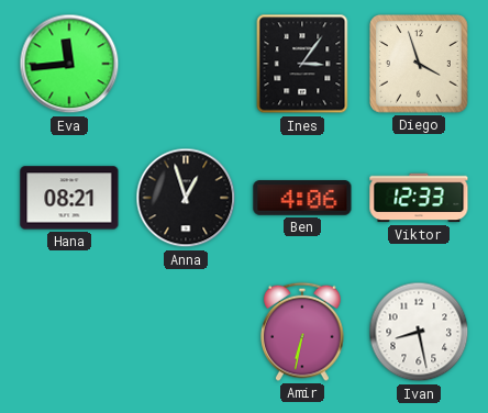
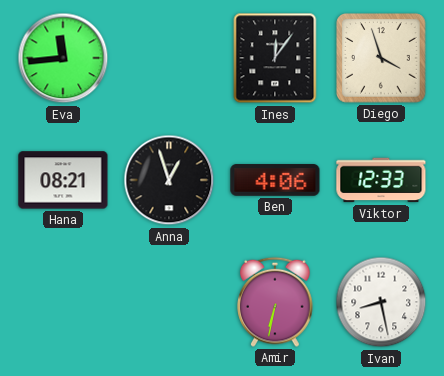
Ines: 3:06 -> 12:06 (275, 58)
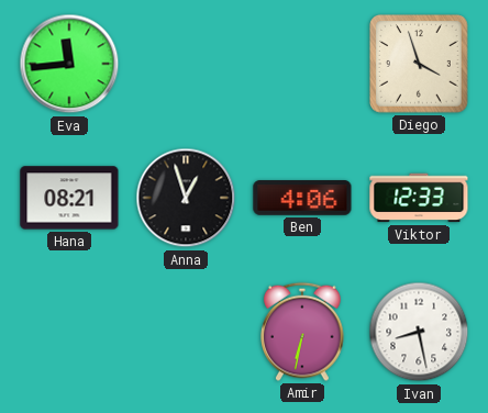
Ines: 12:06 -> none (275, 58)
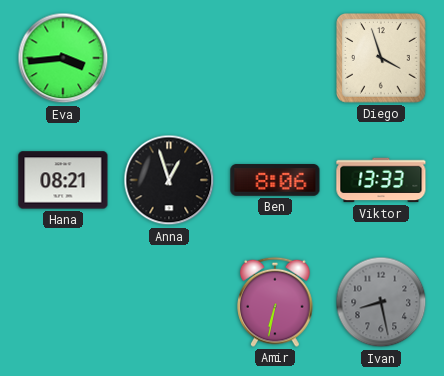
Eva: 11:44 -> 3:44 (63, 58)
Ben: 4:06 -> 8:06 (275, 180)
Viktor: 12:33 -> 13:33 (381, 180)
Ivan dial: white -> grey (381, 302)
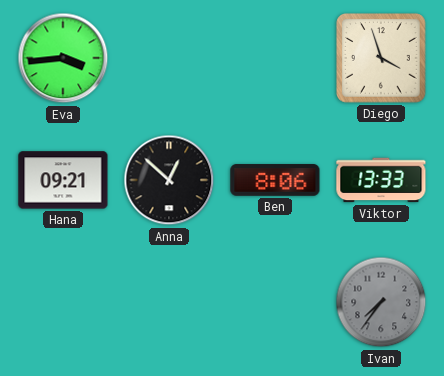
Hana: 08:21 -> 09:21 (63, 180)
Anna: 12:57 -> 12:52 (169, 180)
Amir: 6:32 -> none (275, 302)
Ivan: 8:28 -> 7:36 (381, 302)
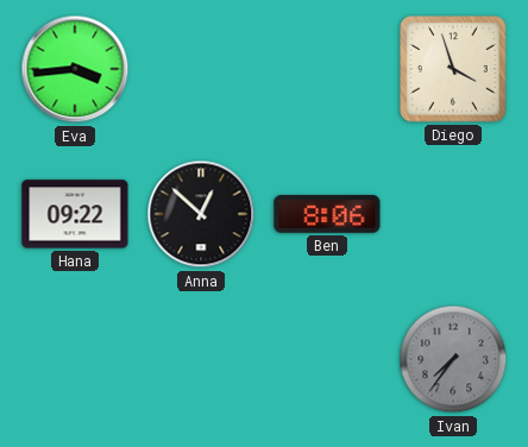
Hana: 09:21 -> 09:22 (75, 214)
Viktor: 13:33 -> none (381, 180)
